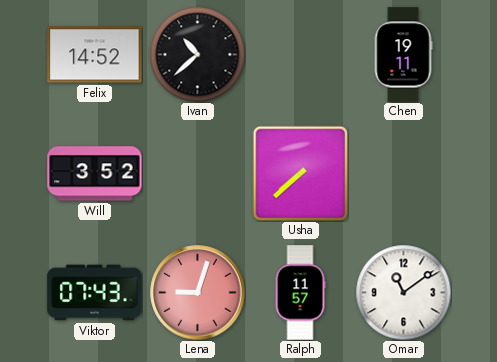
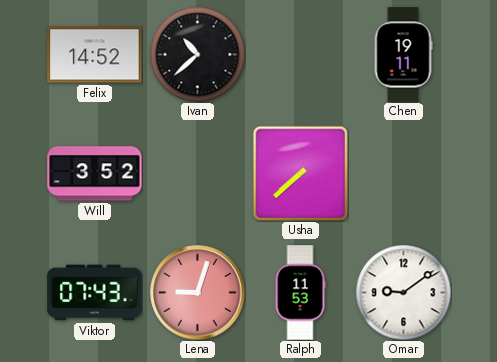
Ralph: 11:57 -> 11:53 (300, 293)
Omar: 11:09 -> 9:09 (403, 292)
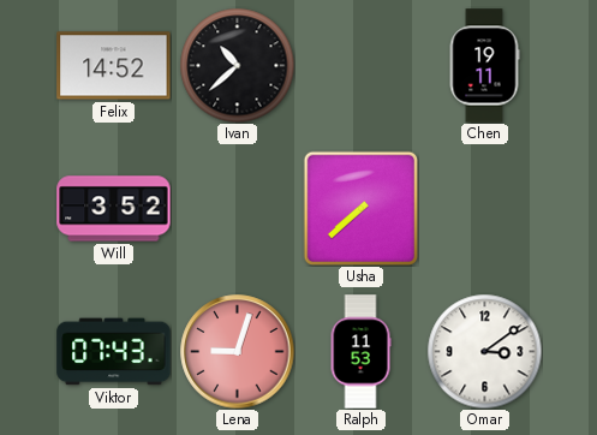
Omar: 9:09 -> 3:09 (484, 351)
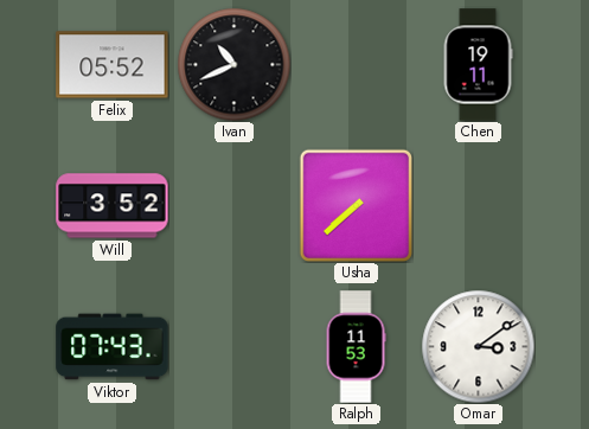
Felix: 14:52 -> 05:52 (113, 65)
Ivan: 10:38 -> 10:41 (233, 64)
Lena: 9:03 -> none (238, 352)
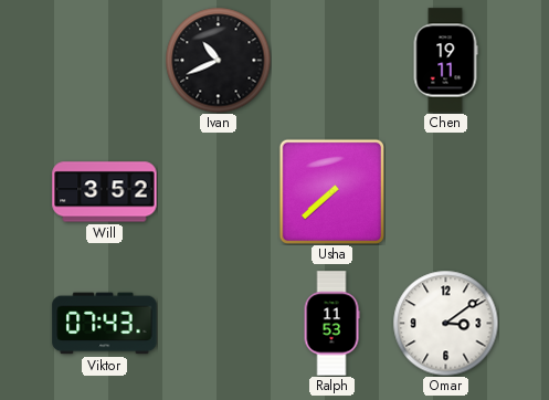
Felix: 05:52 -> none (113, 65)
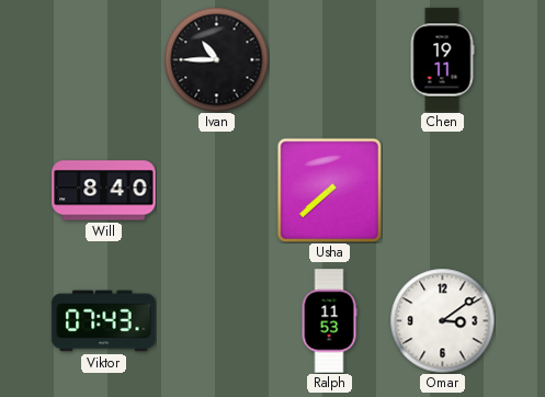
Ivan: 10:41 -> 10:45 (216, 59)
Will: 3:52 -> 8:40 (104, 191)
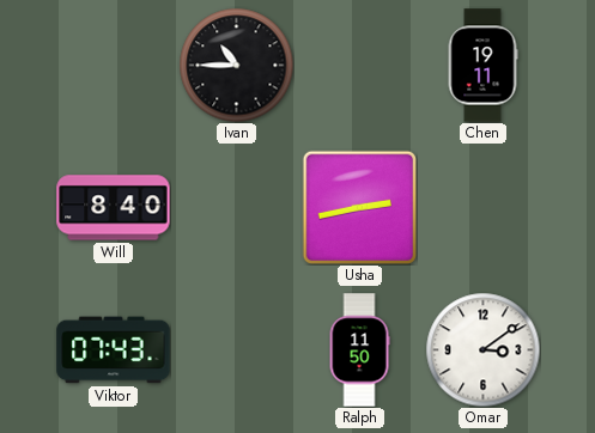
Usha: 7:38 -> 2:43 (359, 207)
Ralph: 11:53 -> 11:50 (359, 350)
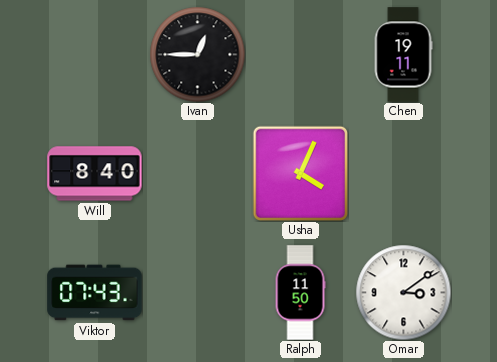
Ivan: 10:45 -> 12:45 (197, 54)
Usha: 2:43 -> 4:04 (300, 173)
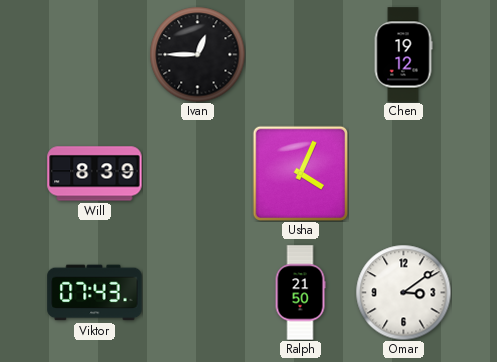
Chen: 19:11 -> 19:12 (403, 55)
Will: 8:40 -> 8:39 (95, 174)
Ralph: 11:50 -> 21:50 (300, 293)
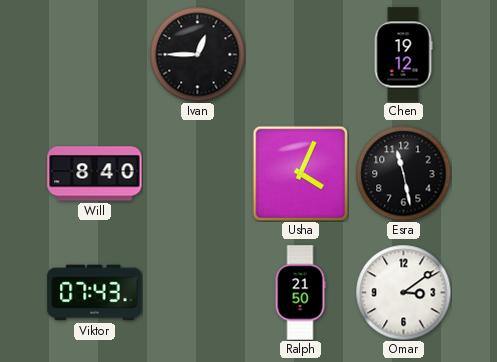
Will: 8:39 -> 8:40 (95, 174)
Esra: none -> 11:28 (403, 173)
